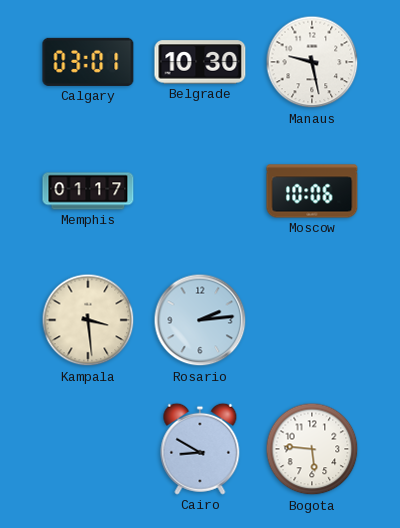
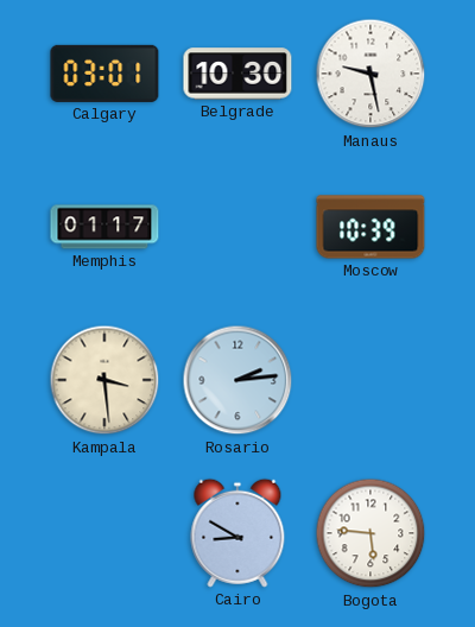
Moscow: 10:06 -> 10:39 (370, 227)
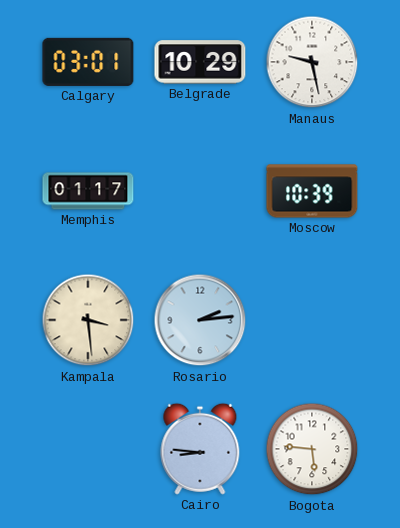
Belgrade: 10:30 -> 10:29 (200, 62)
Cairo: 8:50 -> 8:46 (200, 449)
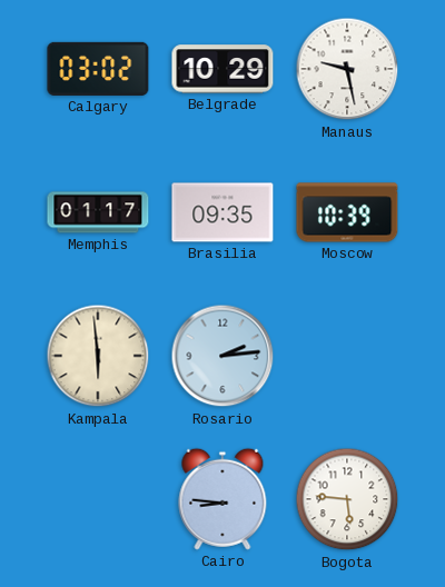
Calgary: 03:01 -> 03:02 (98, 69)
Brasilia: none -> 09:35 (222, 212)
Kampala: 3:29 -> 5:59 (98, 356)
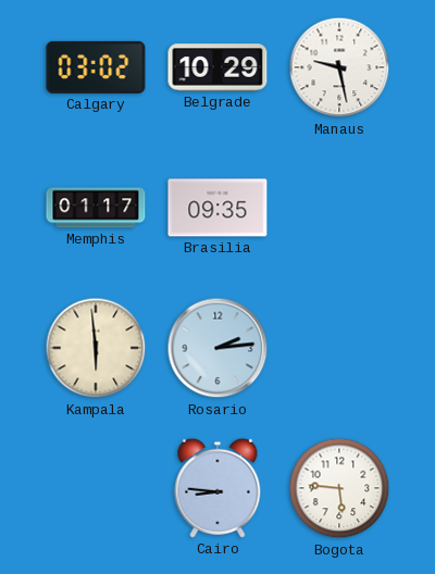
Moscow: 10:39 -> none (347, 212)
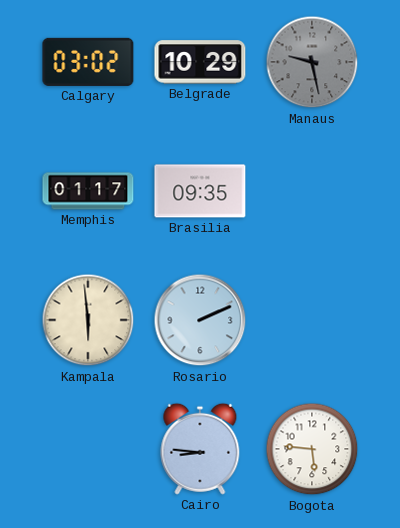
Manaus dial: white -> grey (312, 62)
Rosario: 2:14 -> 2:11 (200, 320)
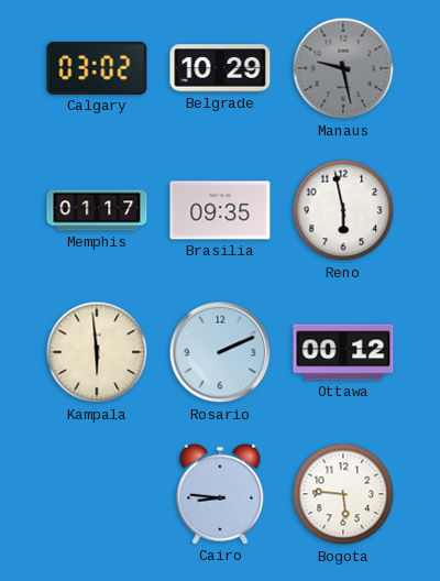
Reno: none -> 5:58 (343, 210)
Ottawa: none -> 00:12 (343, 352)
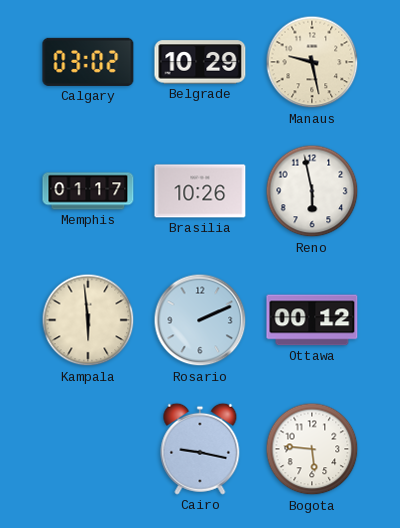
Manaus dial: grey -> cream (312, 62)
Brasilia: 09:35 -> 10:26 (200, 191)
Cairo: 8:46 -> 9:17 (200, 449)
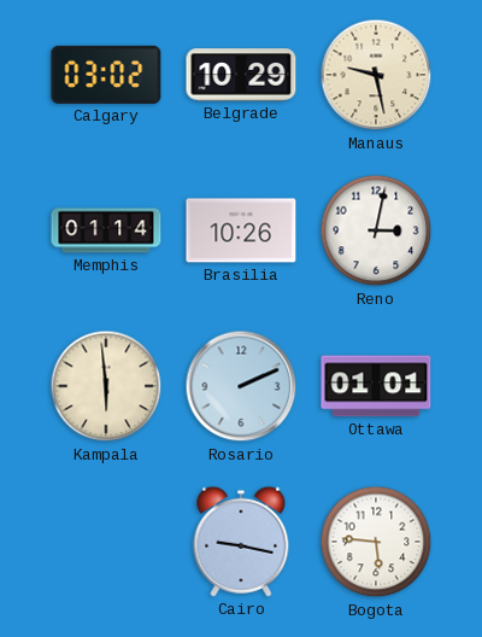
Memphis: 01:17 -> 01:14 (106, 230)
Reno: 5:58 -> 3:02 (376, 230)
Ottawa: 00:12 -> 01:01 (376, 386)
